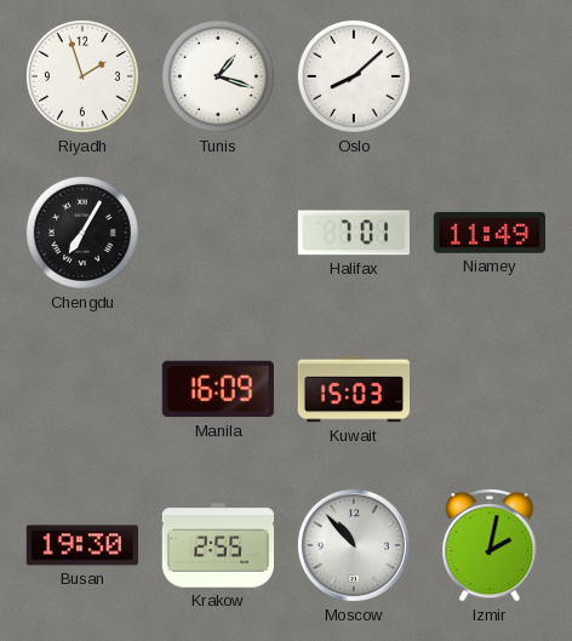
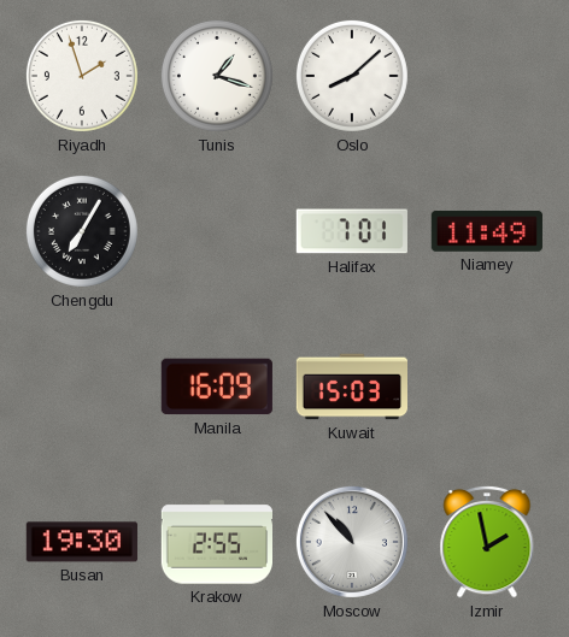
Izmir: 2:02 -> 1:58 (487, 542)
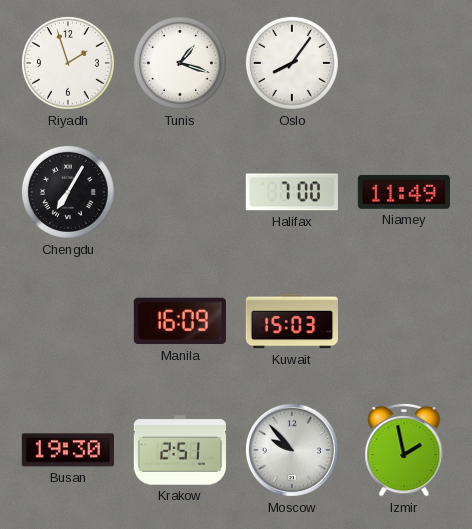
Oslo: 8:08 -> 8:06 (292, 63)
Halifax: 7:01 -> 7:00 (292, 192)
Krakow: 2:55 -> 2:51 (179, 450)
Moscow: 10:53 -> 9:53 (292, 450)
